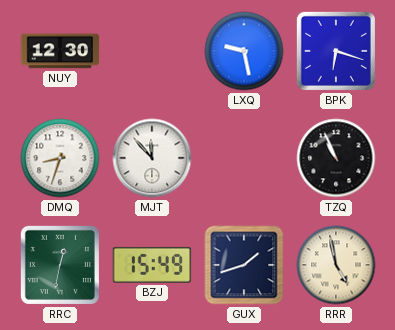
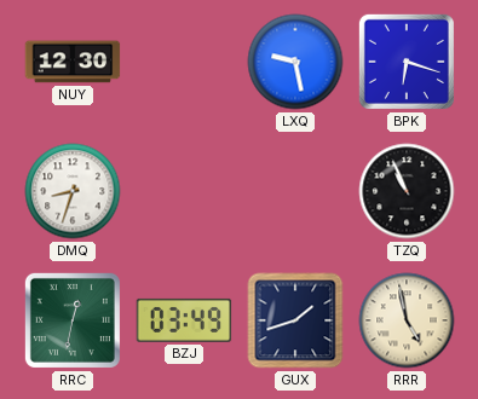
MJT: 11:53 -> none (152, 158)
BZJ: 15:49 -> 03:49 (184, 320)
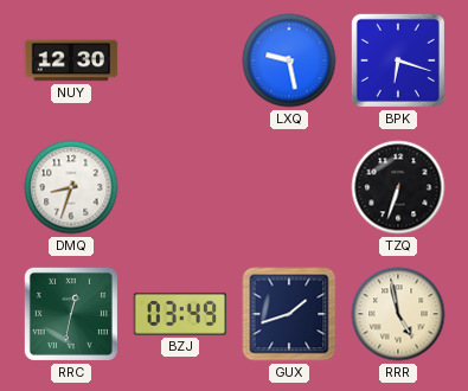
TZQ: 10:56 -> 6:33 (398, 187)
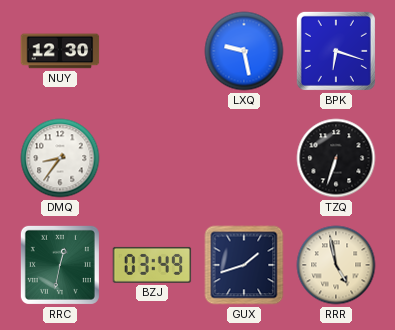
DMQ: 8:33 -> 8:36 (60, 158)
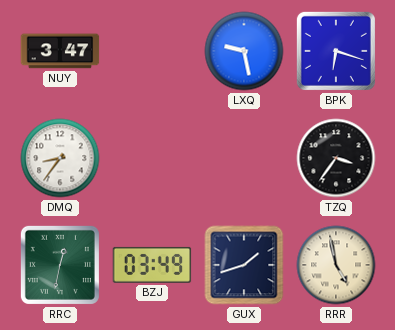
NUY: 12:30 -> 3:47 (60, 51)
TZQ: 6:33 -> 3:36 (336, 158)
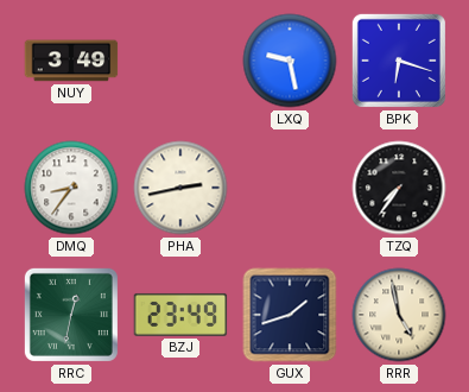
NUY: 3:47 -> 3:49 (71, 61)
PHA: none -> 2:43 (180, 188)
TZQ: 3:36 -> 7:36 (399, 188)
BZJ: 03:49 -> 23:49 (180, 315)
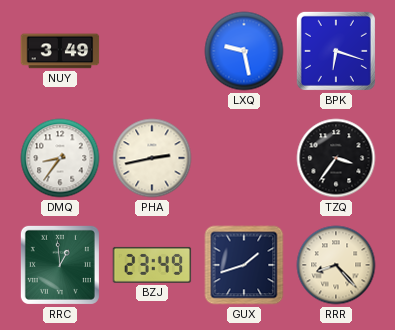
TZQ: 7:36 -> 3:36 (336, 158)
RRC: 12:32 -> 12:59 (60, 265)
RRR: 4:58 -> 8:23 (336, 265)
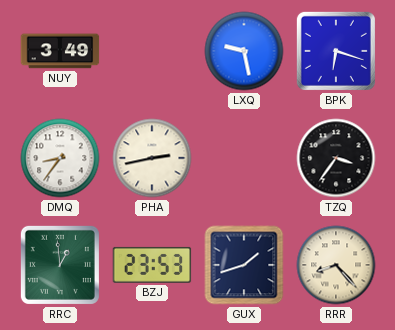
BZJ: 23:49 -> 23:53 (152, 265)
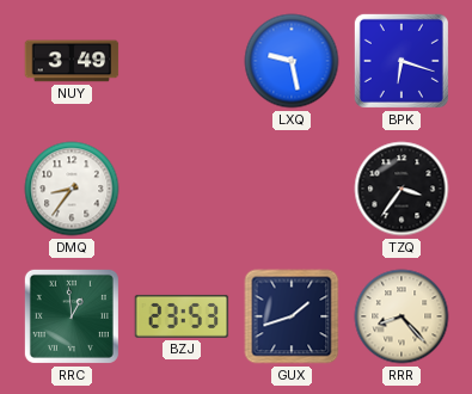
PHA: 2:43 -> none (152, 158)
